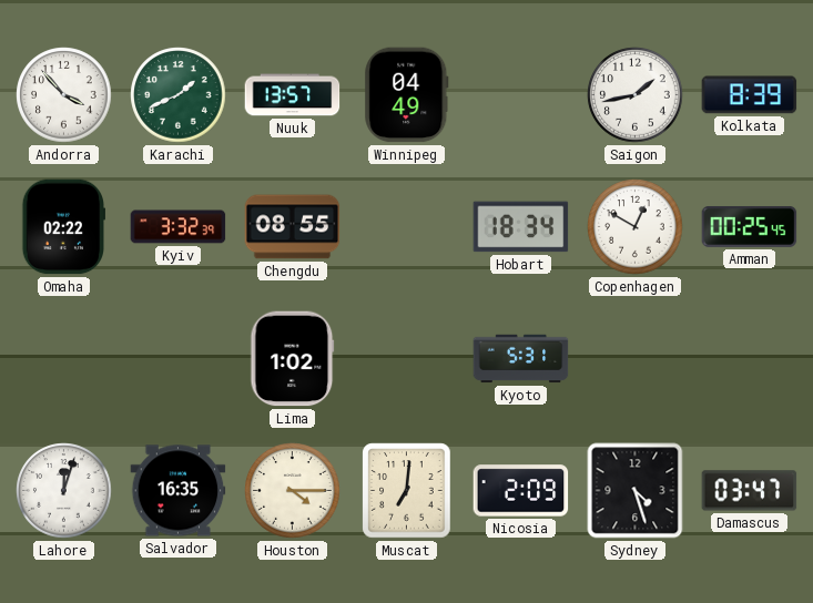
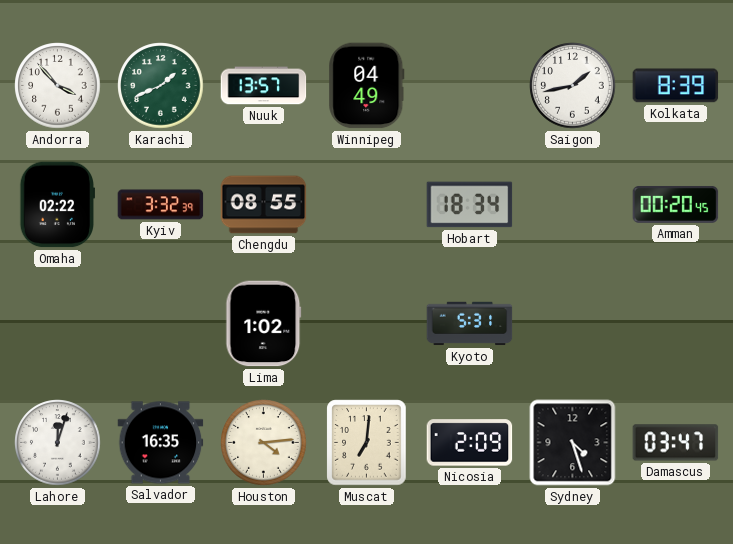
Copenhagen: 12:50 -> none (636, 227)
Amman: 00:25 -> 00:20 (676, 204)
Houston: 4:15 -> 4:14 (264, 443)
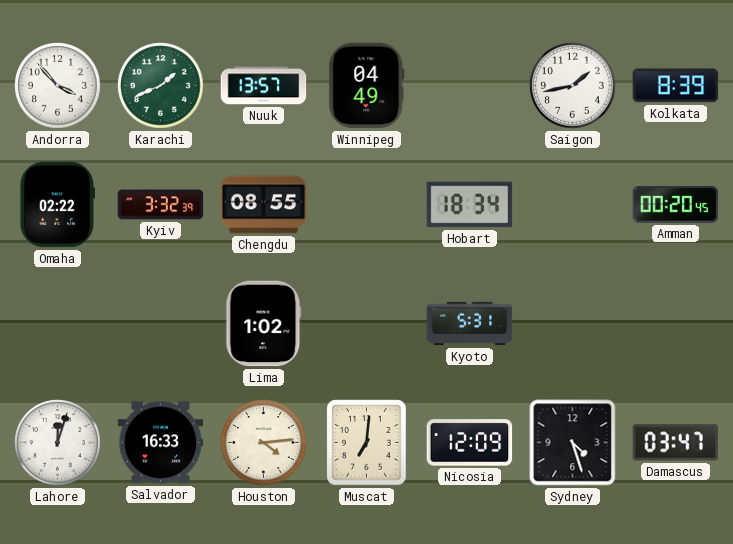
Salvador: 16:35 -> 16:33 (161, 443)
Nicosia: 2:09 -> 12:09 (470, 443)
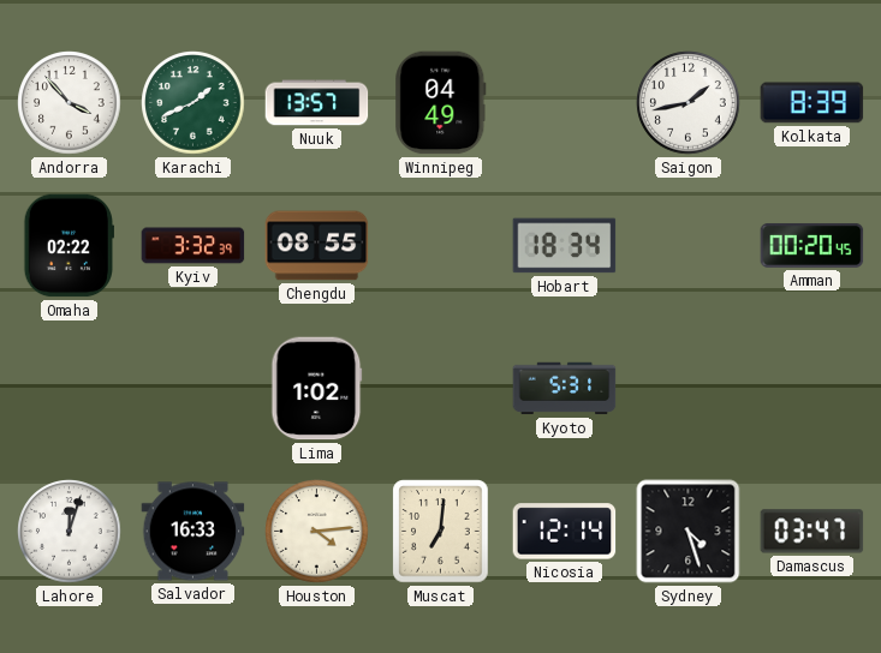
Nicosia: 12:09 -> 12:14 (565, 532)
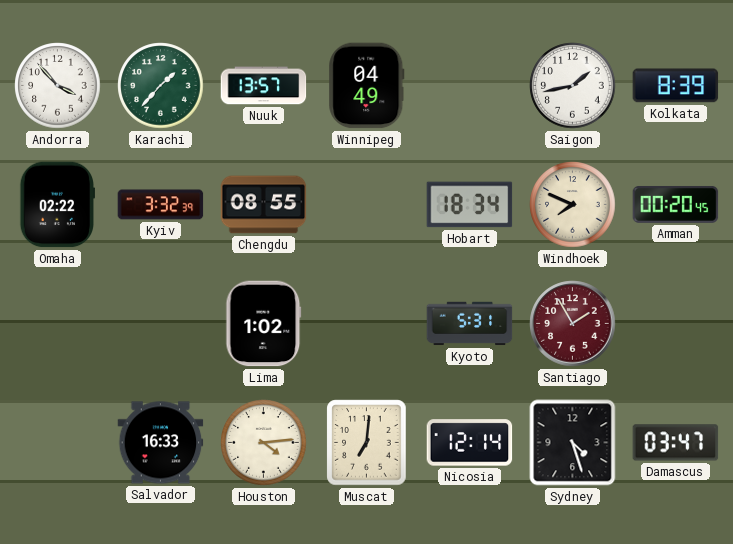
Karachi: 1:41 -> 1:37 (161, 86)
Windhoek: none -> 7:49 (573, 205)
Santiago: none -> 1:55 (573, 324)
Lahore: 12:03 -> none (70, 532)
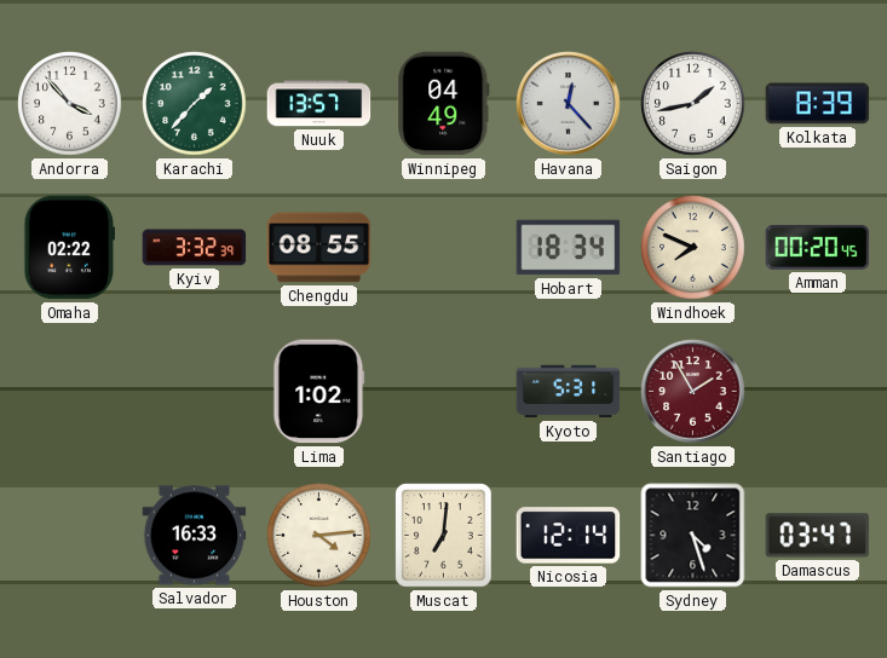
Havana: none -> 12:23 (569, 104)
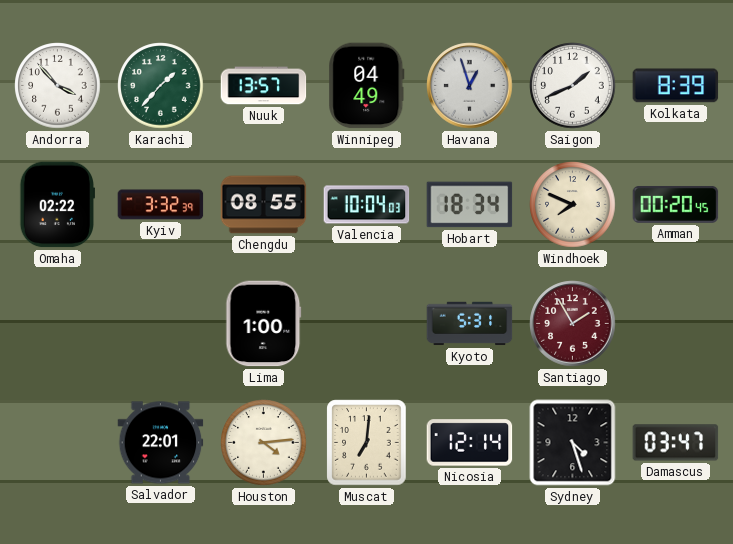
Havana: 12:23 -> 12:57 (470, 86)
Saigon: 1:43 -> 1:41 (573, 86)
Valencia: none -> 10:04 (367, 205)
Lima: 1:02 -> 1:00 (264, 324)
Salvador: 16:33 -> 22:01 (161, 443)
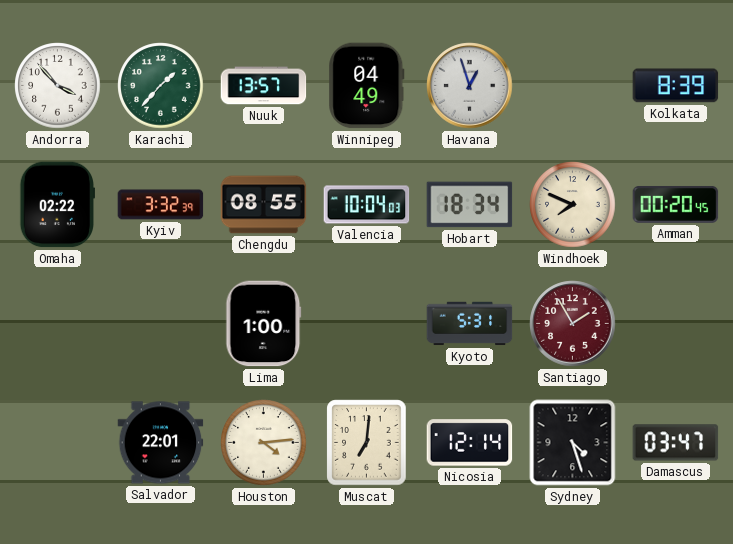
Saigon: 1:41 -> none (573, 86)
